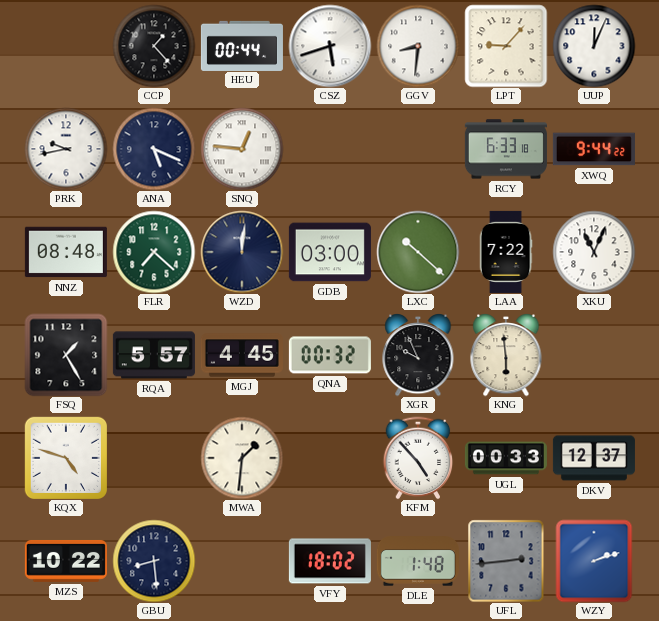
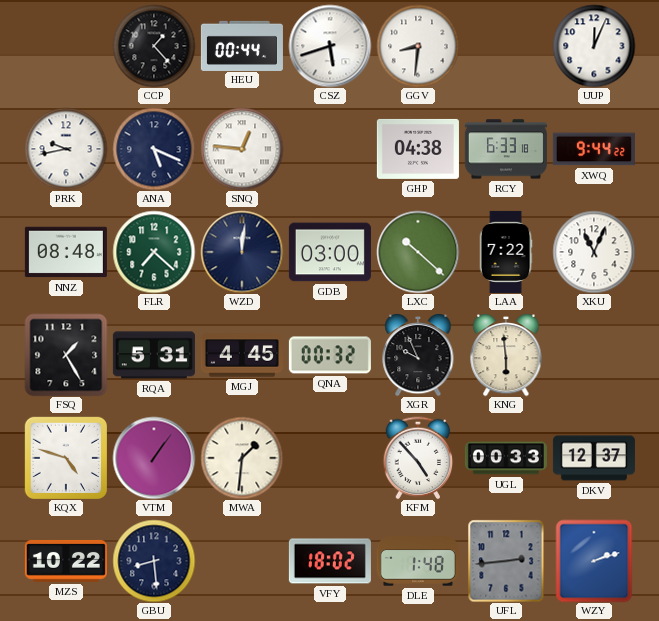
LPT: 9:07 -> none (506, 46)
GHP: none -> 04:38 (418, 149)
RQA: 5:57 -> 5:31 (154, 355)
VTM: none -> 1:06 (154, 458)
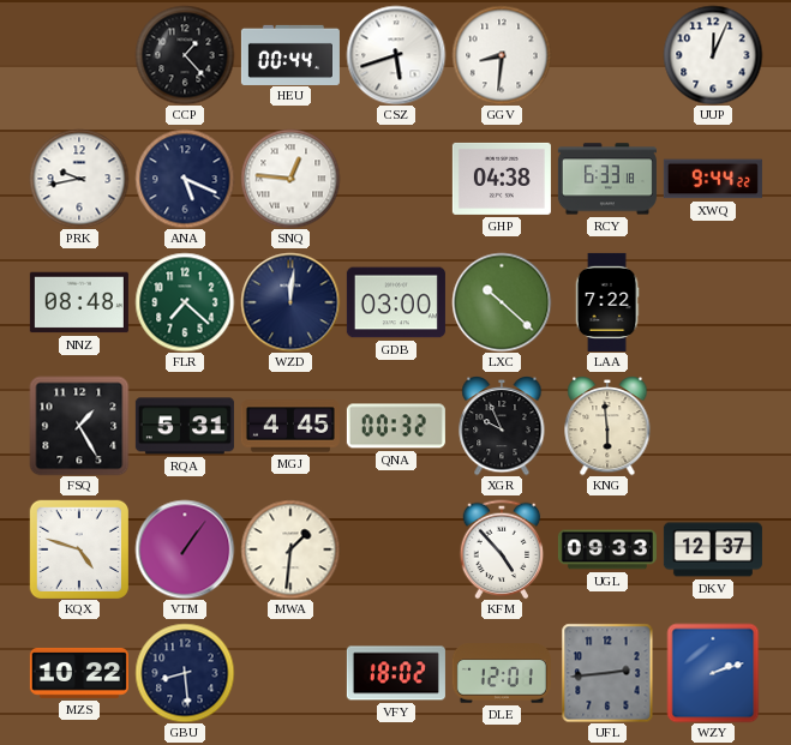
XKU: 11:04 -> none (594, 252)
UGL: 00:33 -> 09:33 (607, 549)
DLE: 1:48 -> 12:01 (502, 673)
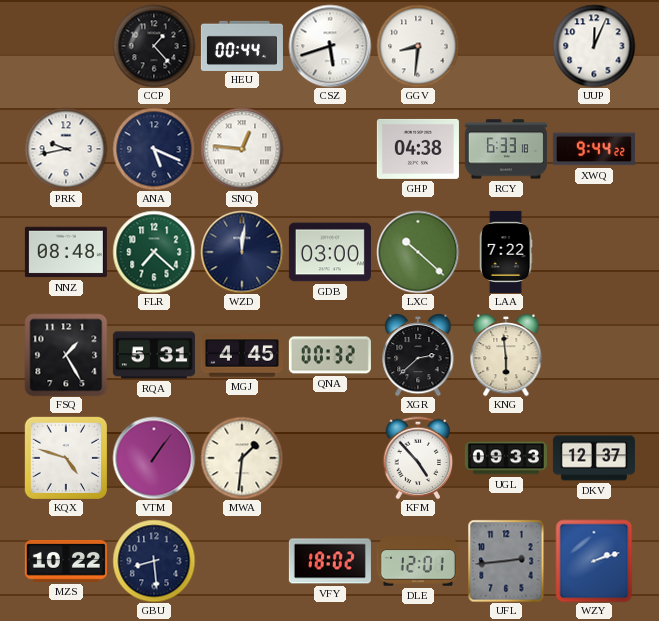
XGR: 9:56 -> 2:38 (418, 355)
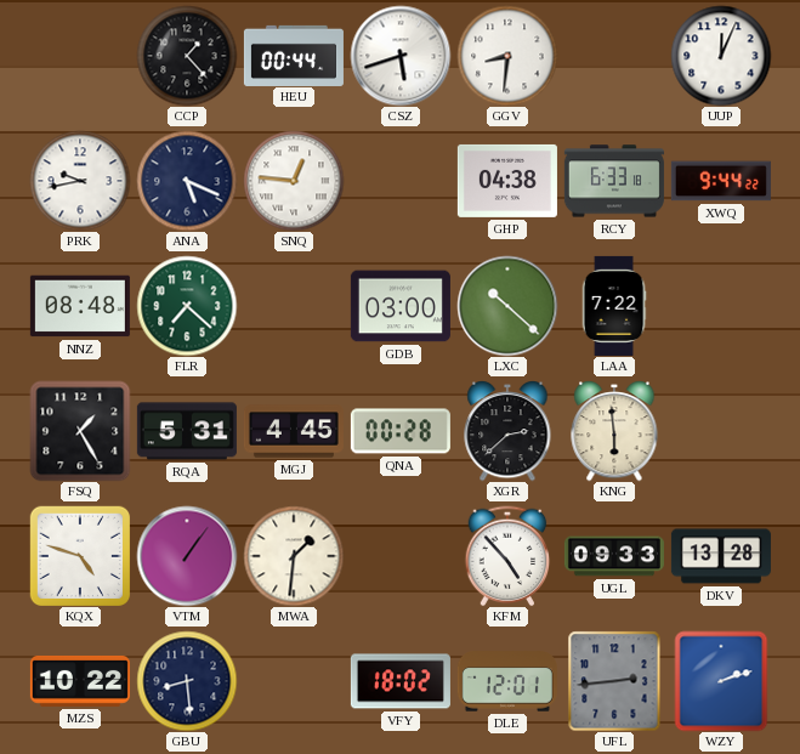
WZD: 12:01 -> none (242, 252)
QNA: 00:32 -> 00:28 (401, 431)
DKV: 12:37 -> 13:28 (721, 556)
